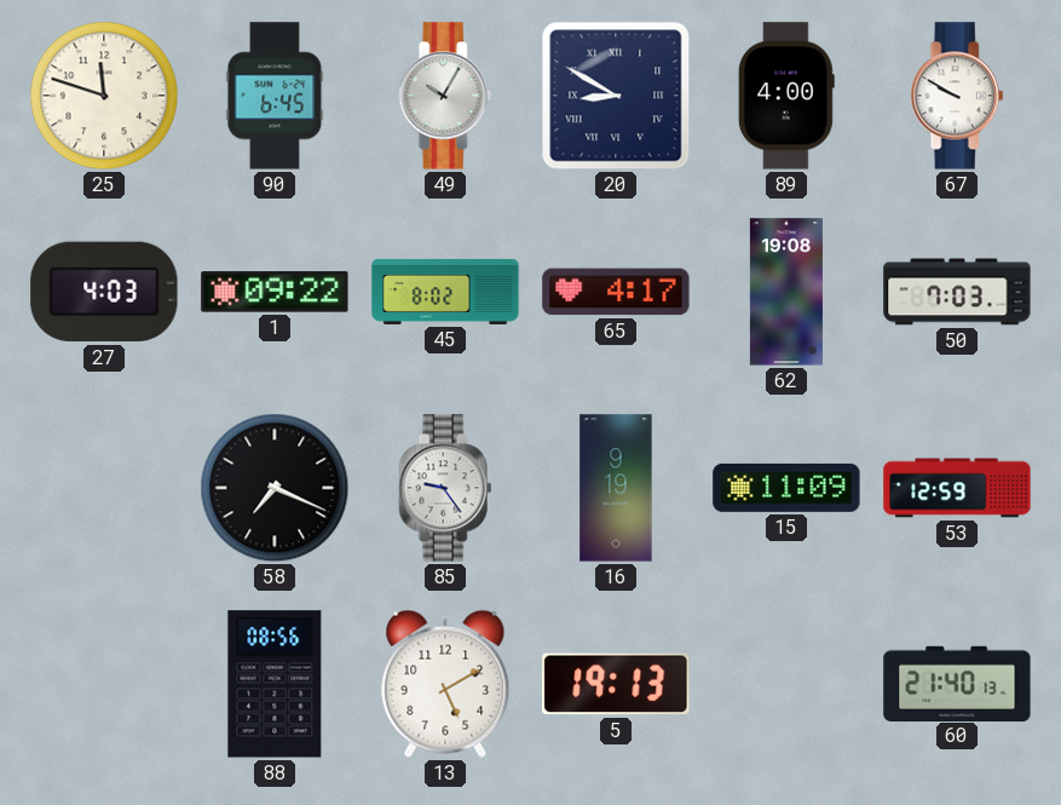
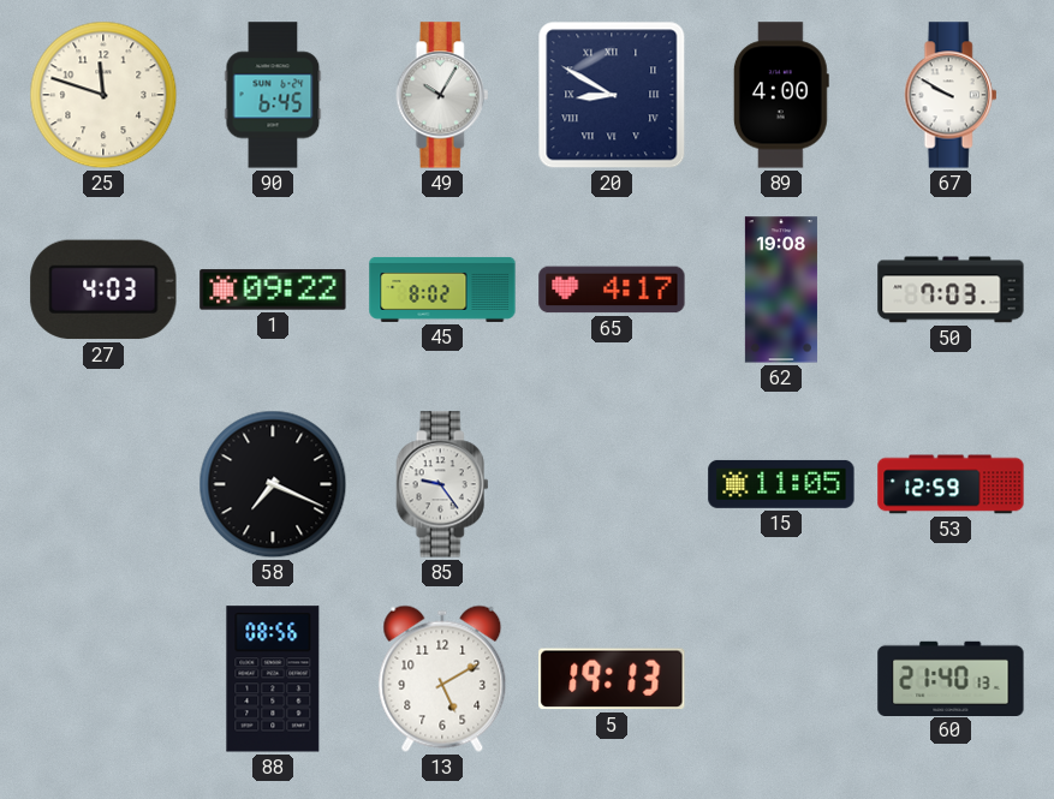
16: 9:19 -> none (616, 488)
15: 11:09 -> 11:05 (781, 484)
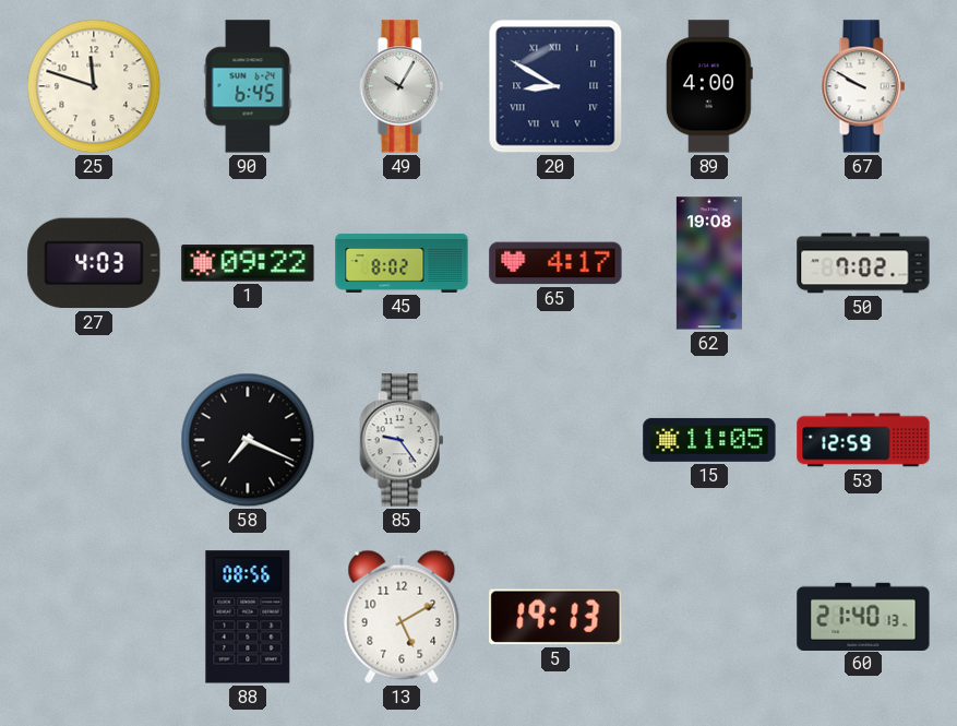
50: 7:03 -> 7:02 (863, 263)
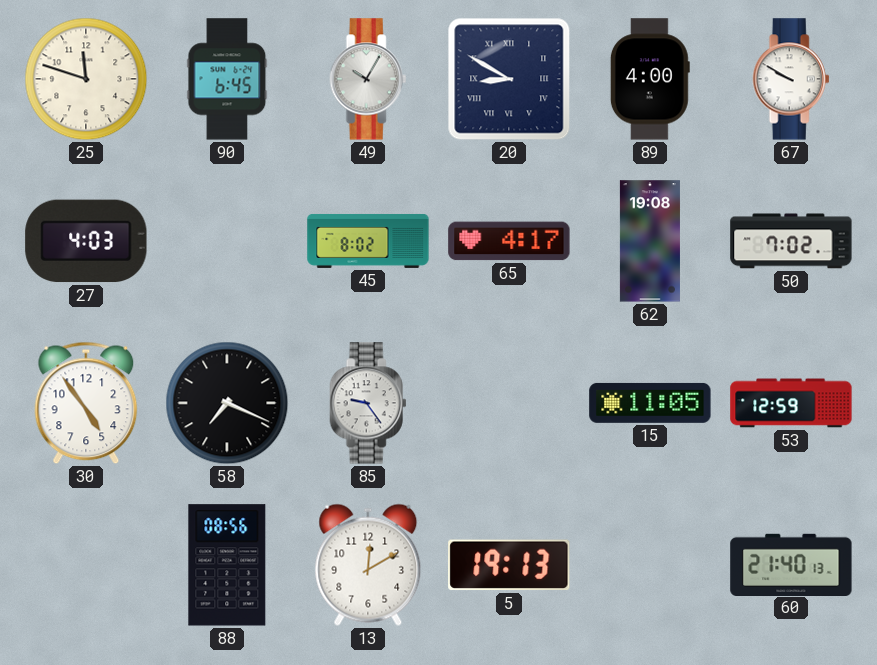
1: 09:22 -> none (248, 263)
30: none -> 4:54 (86, 403)
13: 5:10 -> 12:10 (368, 565)
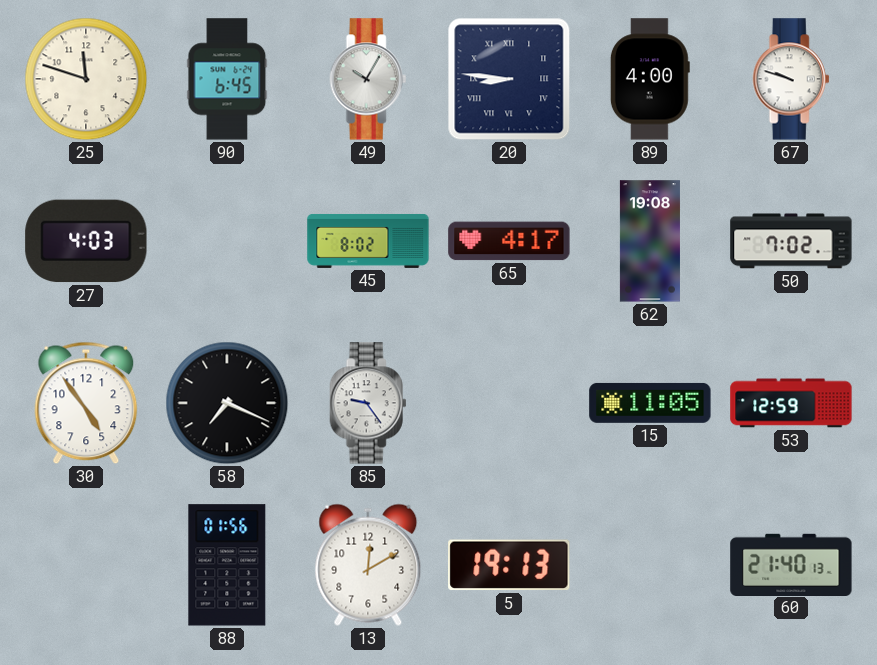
20: 8:50 -> 8:46 (509, 79)
67: 9:50 -> 9:48 (791, 79)
88: 08:56 -> 01:56 (227, 565)
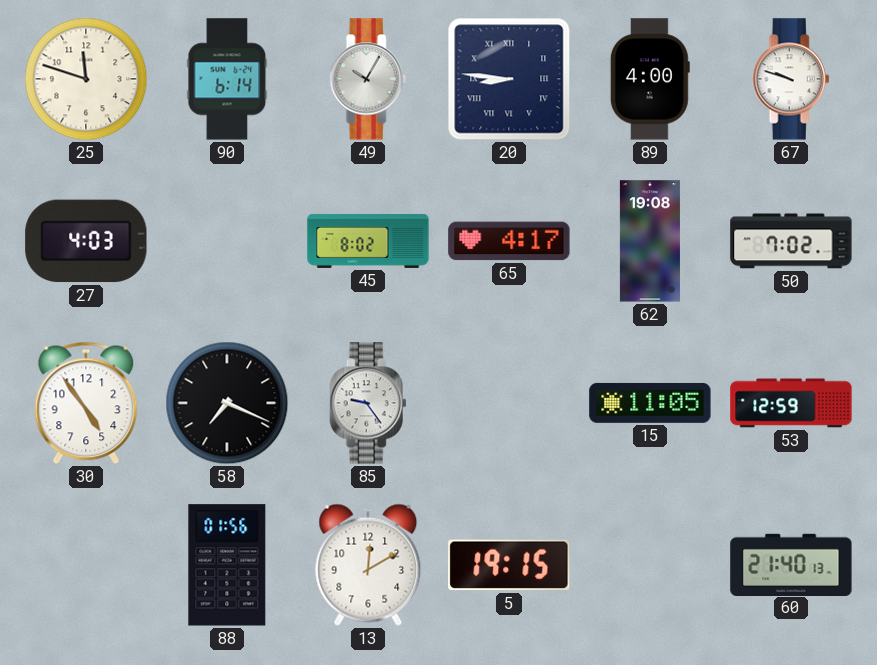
90: 6:45 -> 6:14 (227, 79)
5: 19:13 -> 19:15 (509, 565)
